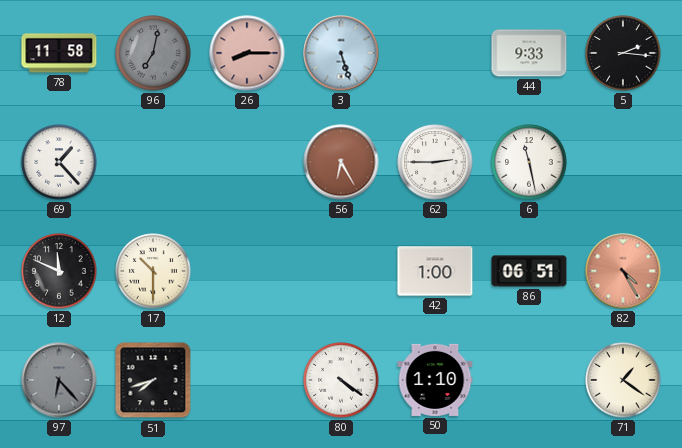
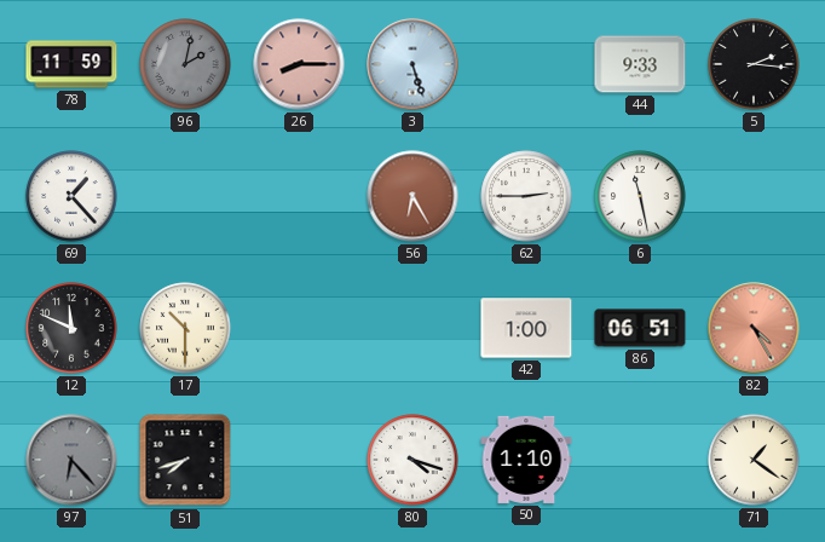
78: 11:58 -> 11:59 (71, 64)
96: 7:02 -> 2:02 (185, 64)
80: 4:21 -> 4:18 (412, 460)
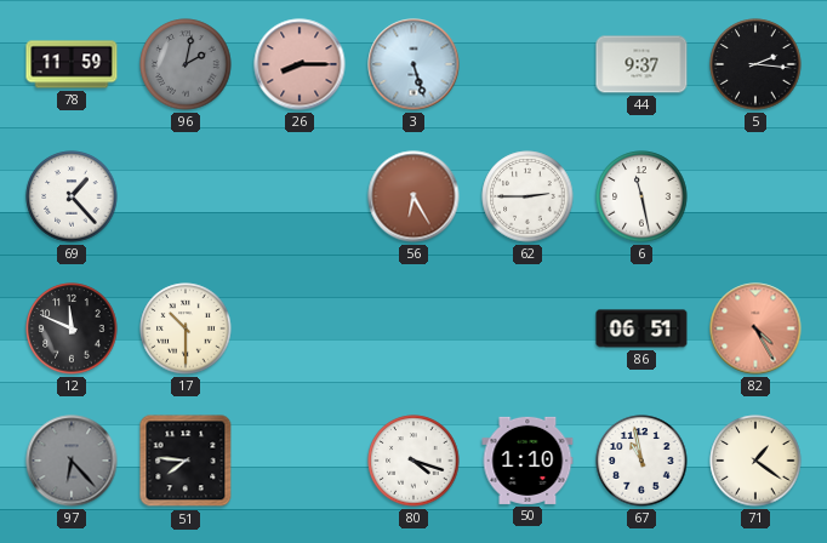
44: 9:33 -> 9:37 (641, 64)
42: 1:00 -> none (526, 328)
51: 7:42 -> 7:46 (186, 461)
67: none -> 10:58 (641, 461)
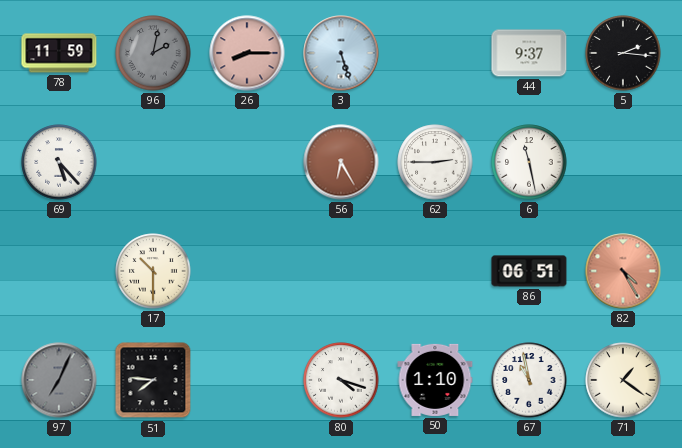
69: 1:23 -> 5:23 (59, 162)
12: 11:49 -> none (72, 328)
97: 6:23 -> 7:04 (59, 380)
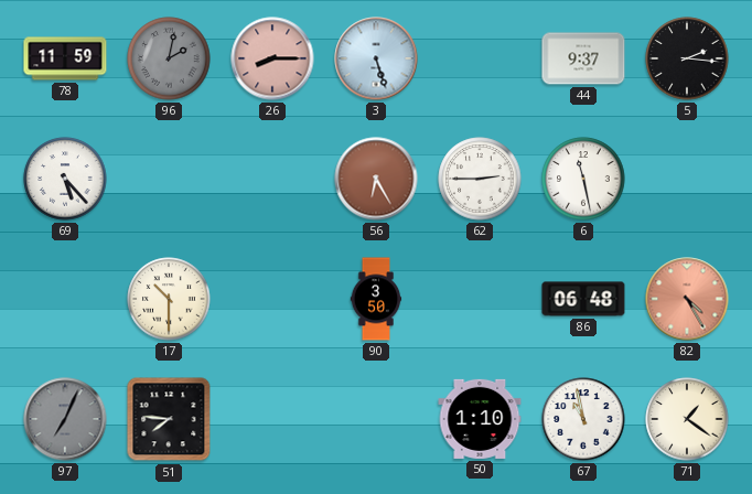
90: none -> 3:50 (376, 299)
86: 06:51 -> 06:48 (583, 299)
80: 4:18 -> none (341, 380)
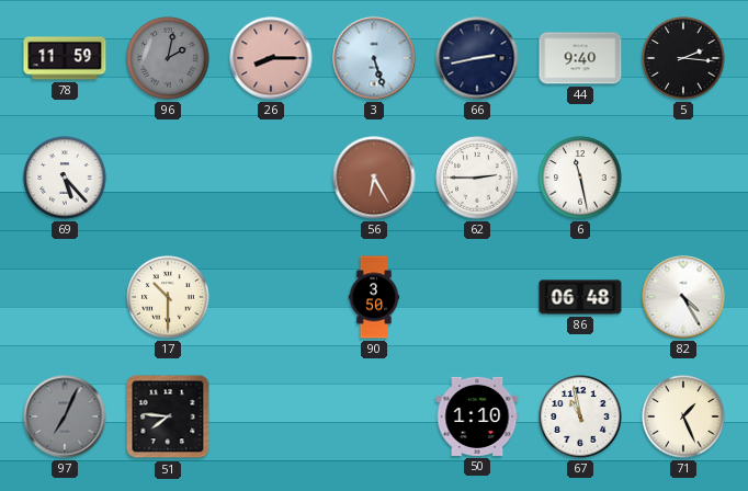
66: none -> 2:43 (477, 58)
44: 9:37 -> 9:40 (580, 58)
82 dial: salmon -> white (683, 297)
71: 1:21 -> 1:26 (683, 416)
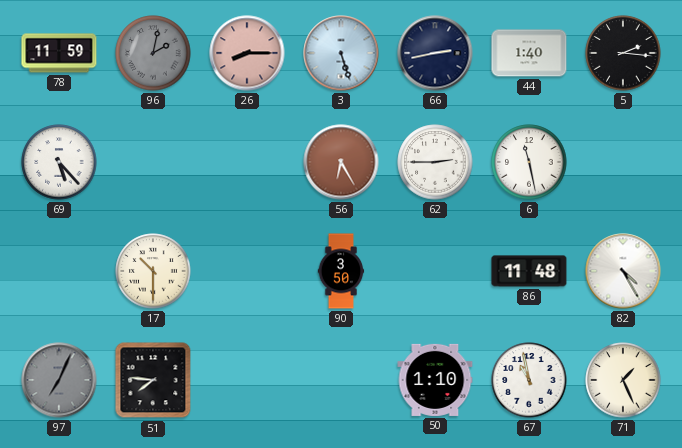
44: 9:40 -> 1:40 (529, 53)
86: 06:48 -> 11:48 (529, 271)
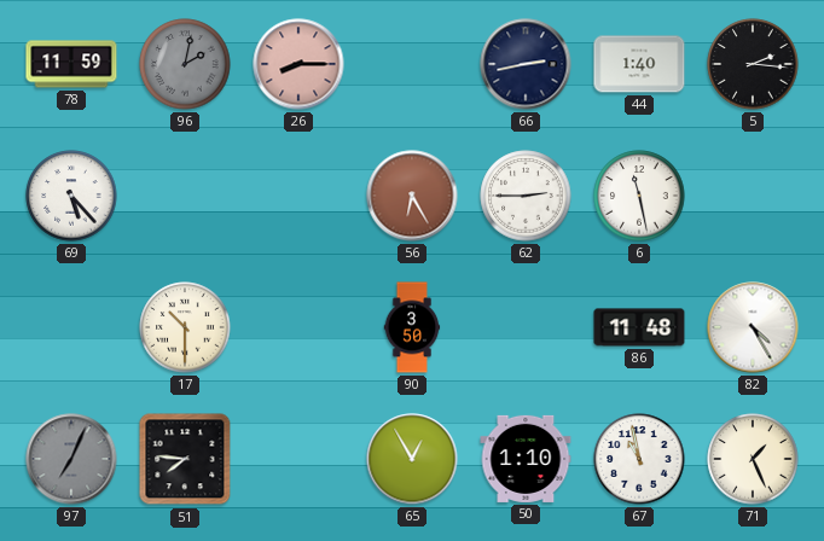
3: 5:27 -> none (341, 53)
65: none -> 12:55 (412, 459)
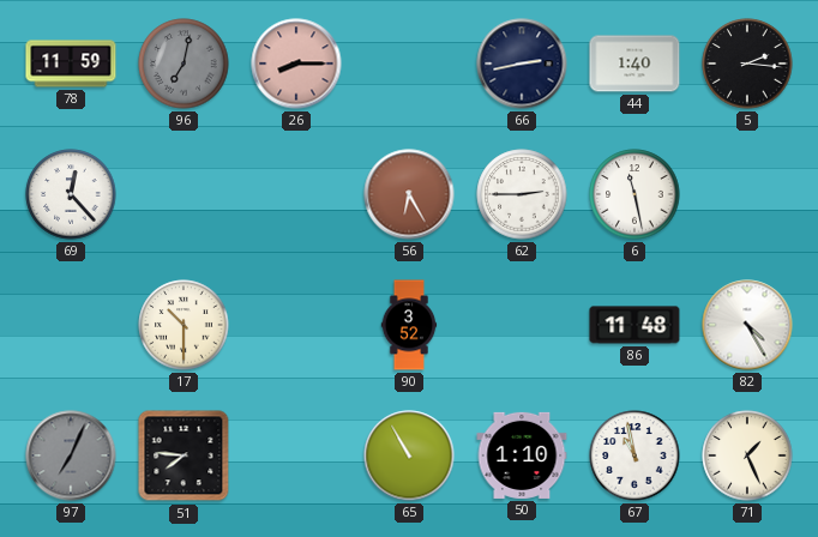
96: 2:02 -> 7:02 (184, 64)
69: 5:23 -> 12:23 (71, 194)
90: 3:50 -> 3:52 (409, 325)
65: 12:55 -> 10:55 (409, 455)
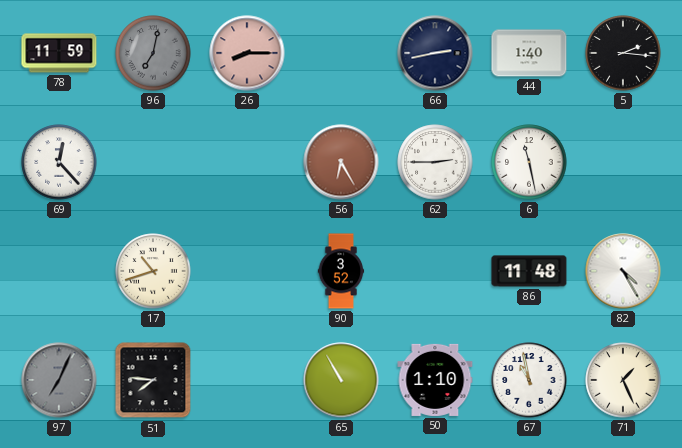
17: 10:30 -> 10:42 (153, 271)
